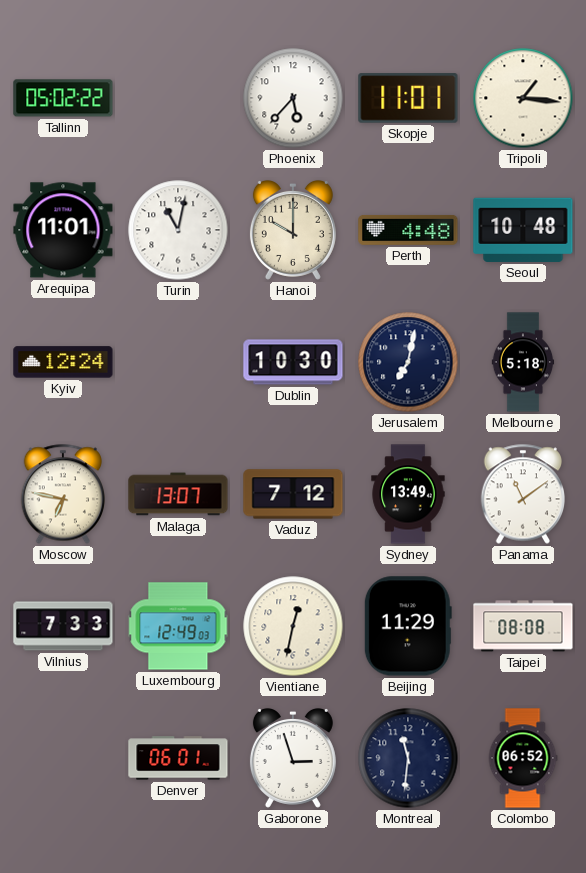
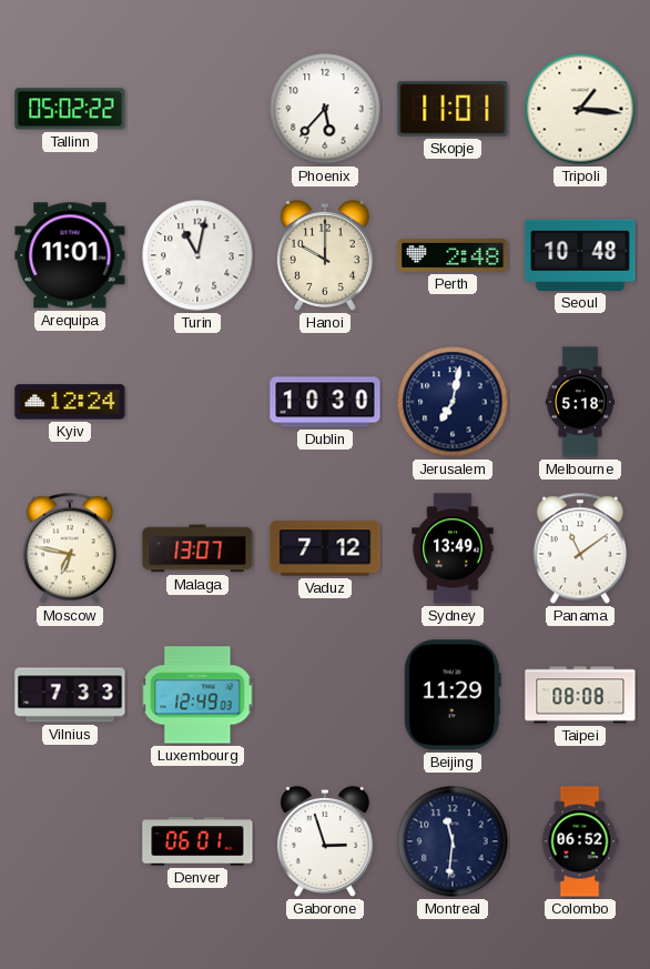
Perth: 4:48 -> 2:48 (453, 255)
Vientiane: 12:32 -> none (293, 626)
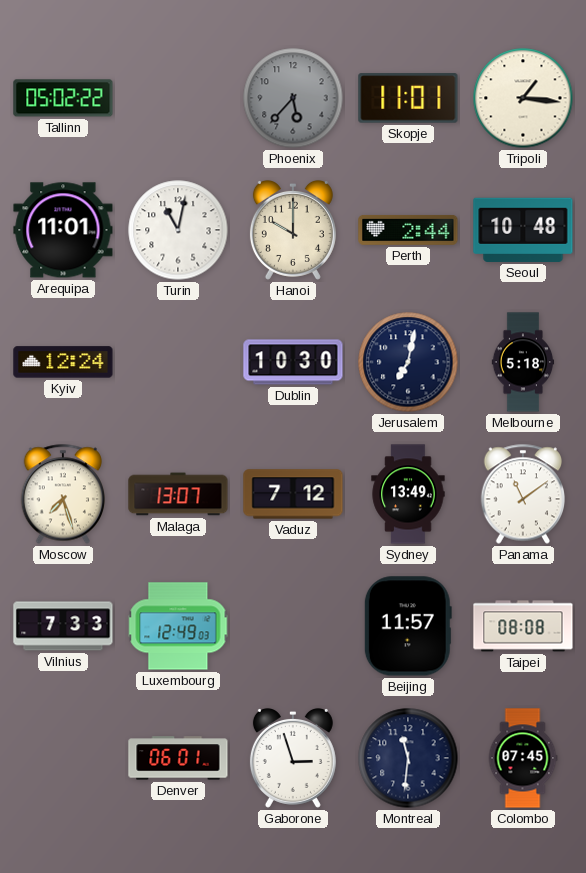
Phoenix dial: white -> grey (293, 98)
Perth: 2:48 -> 2:44 (408, 230)
Moscow: 6:47 -> 7:27 (62, 494)
Beijing: 11:29 -> 11:57 (408, 626)
Colombo: 06:52 -> 07:45 (523, 758)
